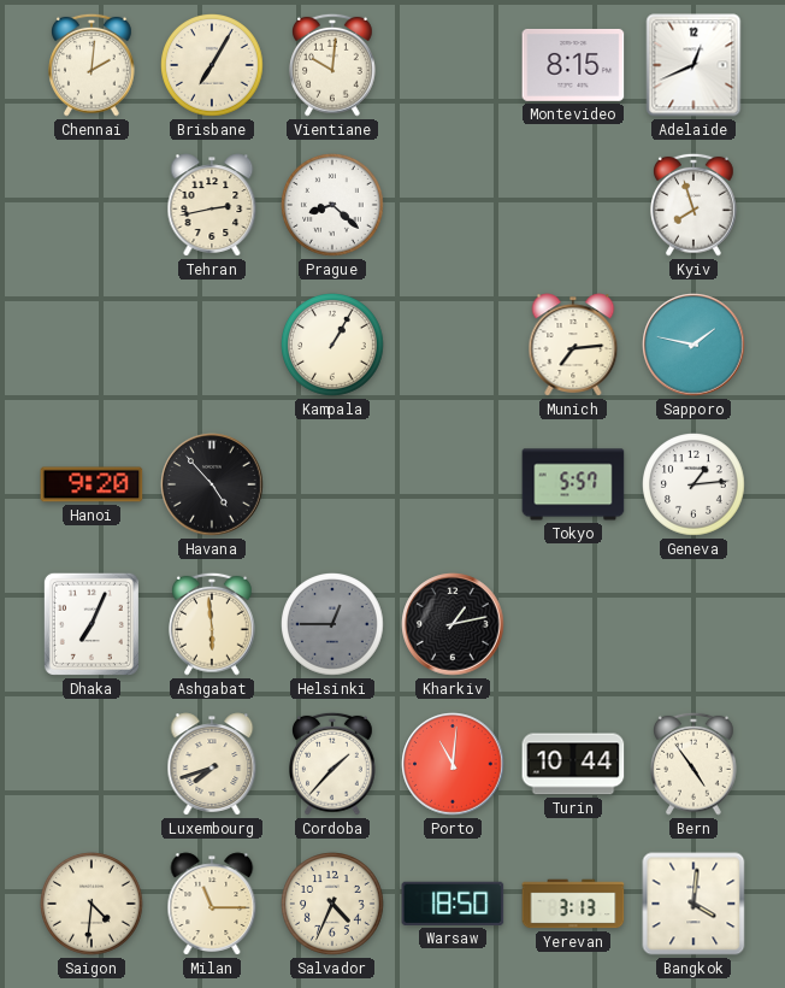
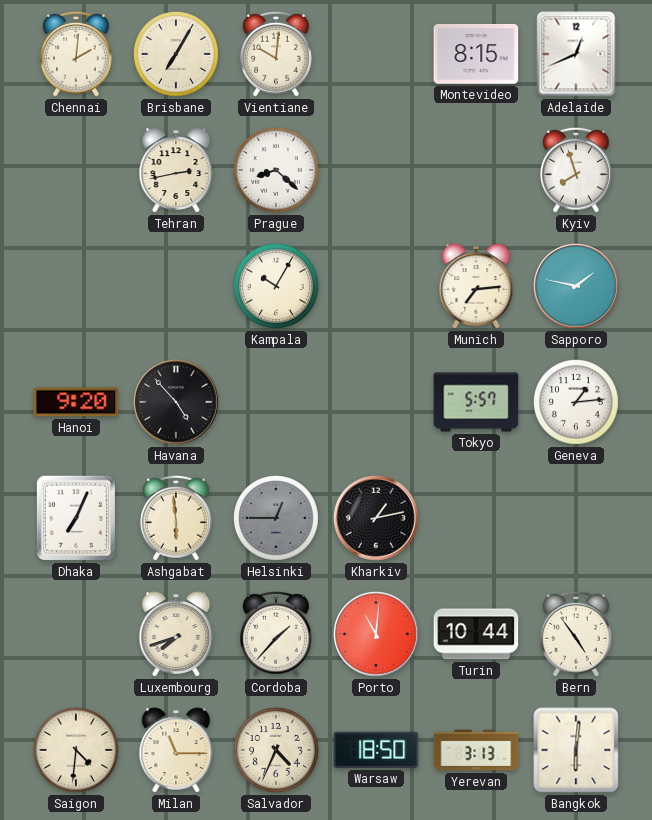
Kampala: 1:05 -> 10:05 (277, 287)
Bangkok: 4:01 -> 6:01 (576, 750)
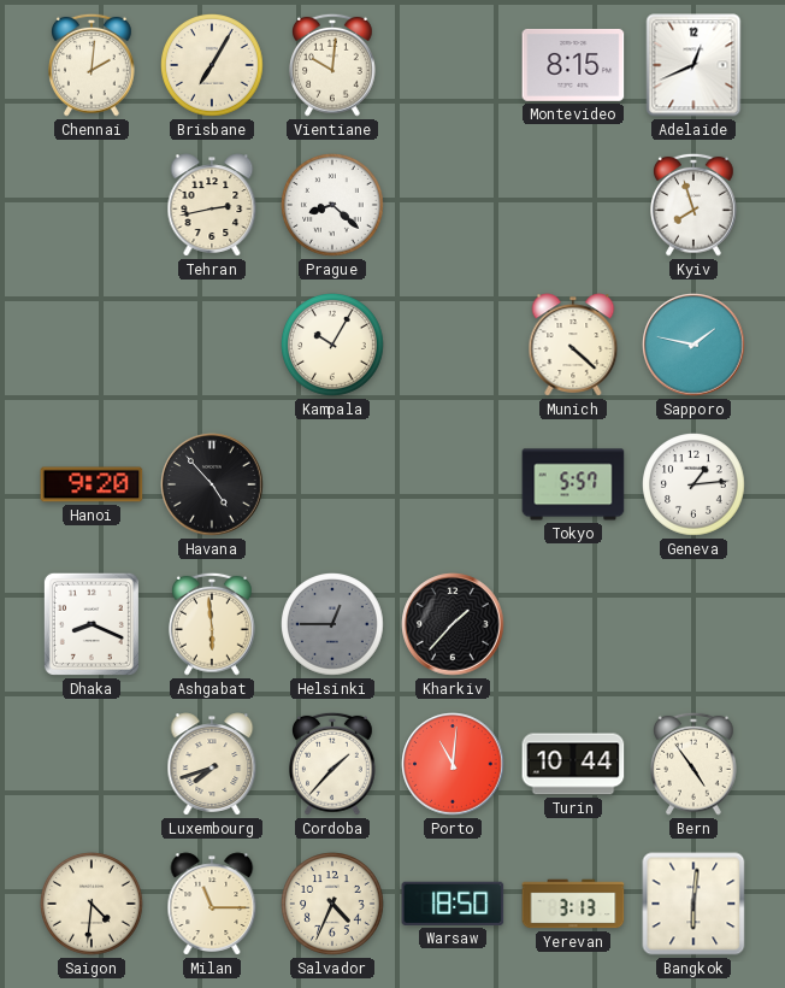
Munich: 7:14 -> 4:22 (573, 345)
Dhaka: 7:04 -> 8:19 (92, 624)
Kharkiv: 1:13 -> 1:37 (453, 624)
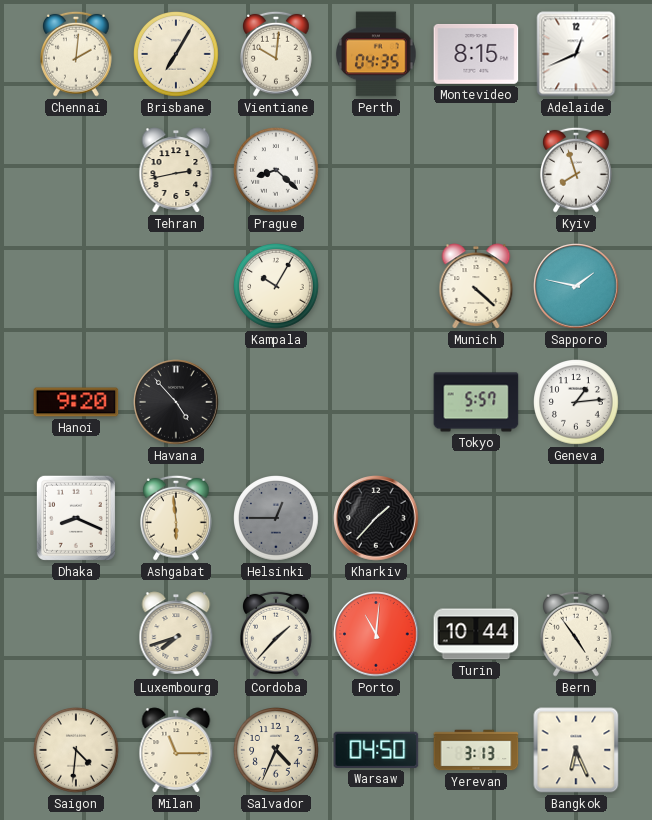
Perth: none -> 04:35 (377, 54)
Warsaw: 18:50 -> 04:50 (376, 750)
Bangkok: 6:01 -> 6:26 (576, 750)
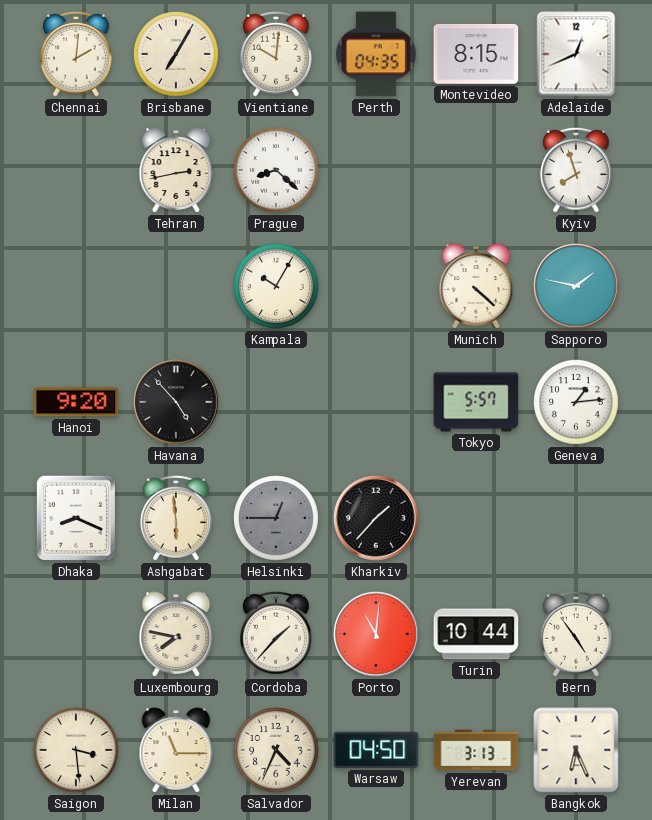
Luxembourg: 7:42 -> 7:47 (176, 634)
Saigon: 4:31 -> 3:29 (77, 751)
